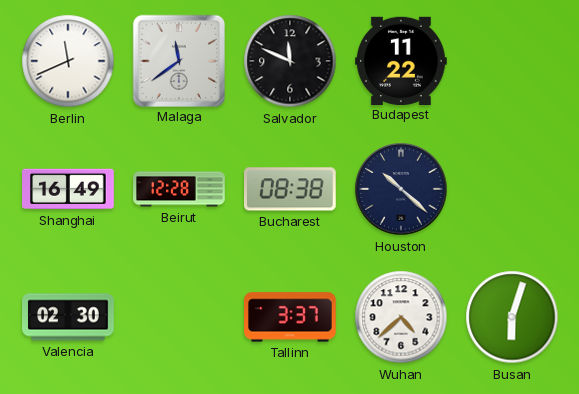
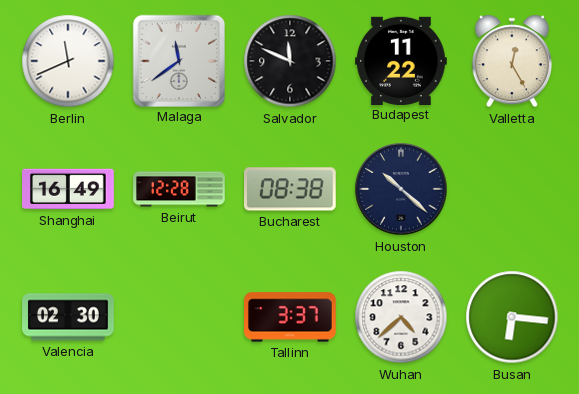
Valletta: none -> 12:25 (512, 61)
Busan: 6:03 -> 6:16 (512, 317)
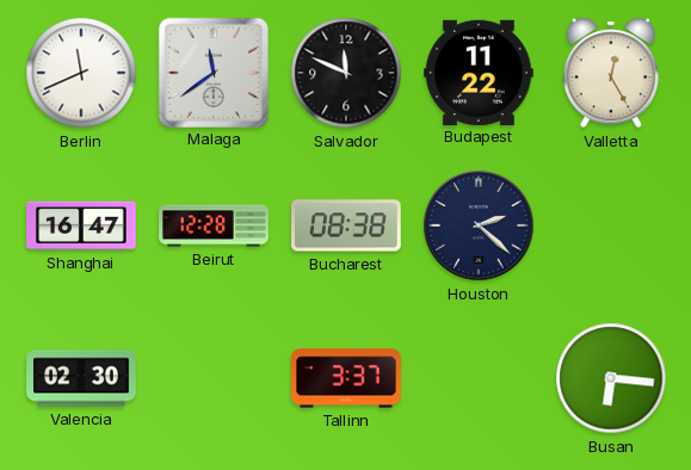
Shanghai: 16:49 -> 16:47 (81, 225)
Houston: 10:22 -> 2:22 (479, 225)
Wuhan: 4:38 -> none (401, 317)
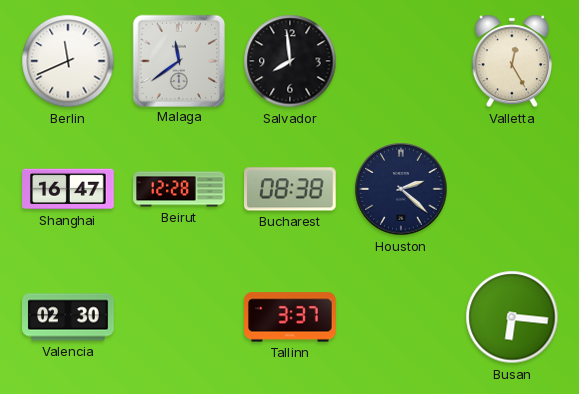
Salvador: 11:49 -> 7:59 (290, 61)
Budapest: 11:22 -> none (480, 72)
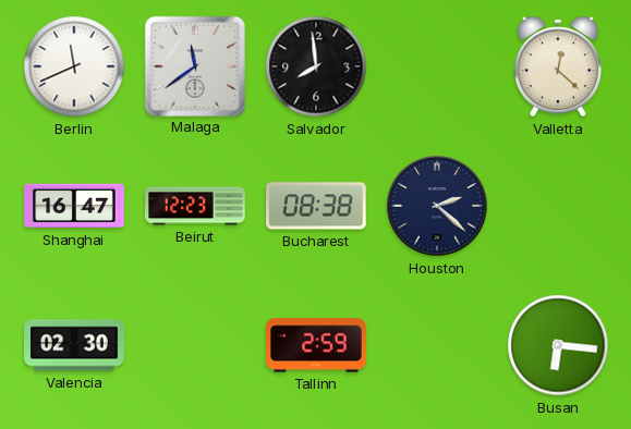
Valletta: 12:25 -> 12:22 (558, 66)
Beirut: 12:28 -> 12:23 (195, 206)
Tallinn: 3:37 -> 2:59 (317, 345)
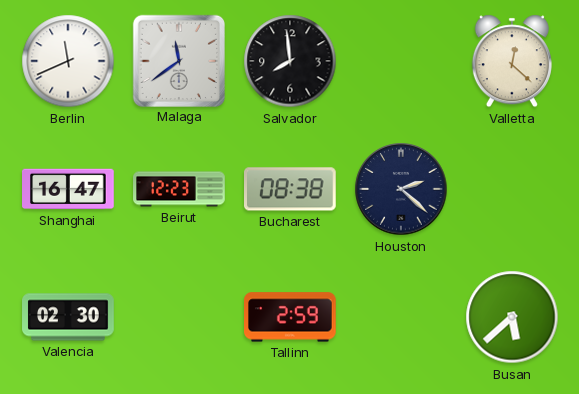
Busan: 6:16 -> 5:38 (512, 317)
